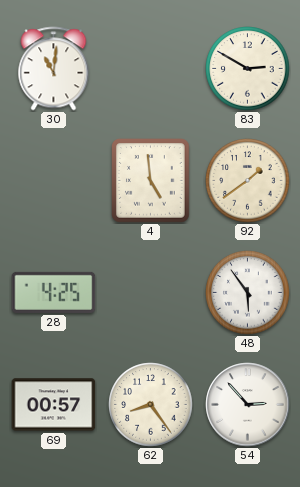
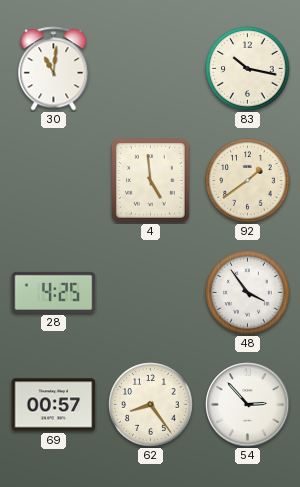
83: 2:50 -> 10:17 (248, 69)
48: 5:54 -> 3:54 (248, 293)
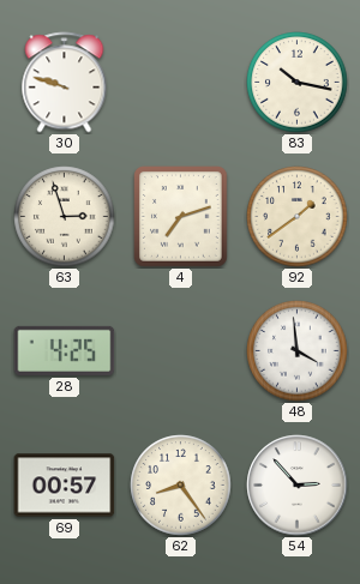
30: 11:01 -> 9:48 (65, 83)
63: none -> 2:57 (65, 217)
4: 4:59 -> 7:12 (181, 217)
48: 3:54 -> 3:59 (298, 351)
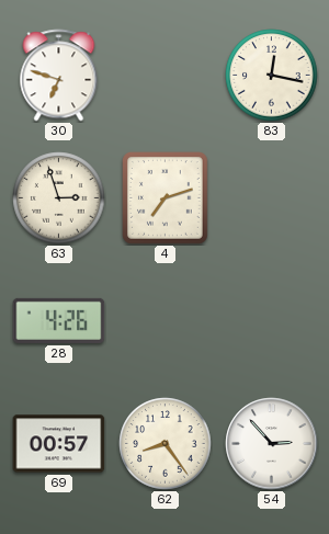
30: 9:48 -> 6:48 (59, 76)
83: 10:17 -> 12:17 (272, 76)
92: 1:39 -> none (298, 217)
28: 4:25 -> 4:26 (59, 320)
48: 3:59 -> none (298, 351)
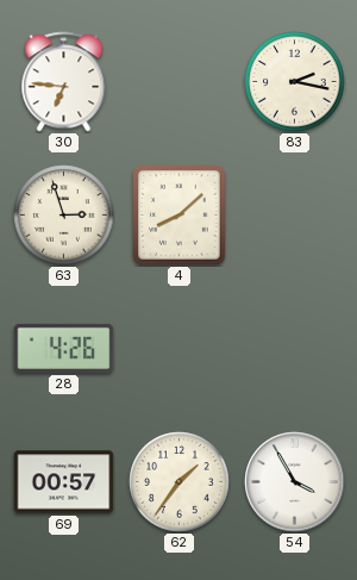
30: 6:48 -> 6:46 (64, 82)
83: 12:17 -> 2:17 (295, 82)
4: 7:12 -> 8:08 (180, 216)
62: 8:24 -> 1:36 (180, 482)
54: 2:53 -> 3:55 (295, 482)
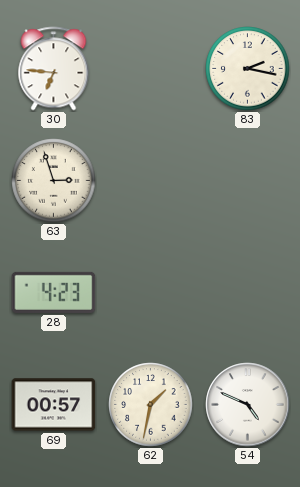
4: 8:08 -> none (180, 216)
28: 4:26 -> 4:23 (54, 292)
62: 1:36 -> 1:32 (151, 405)
54: 3:55 -> 4:49 (248, 405)
